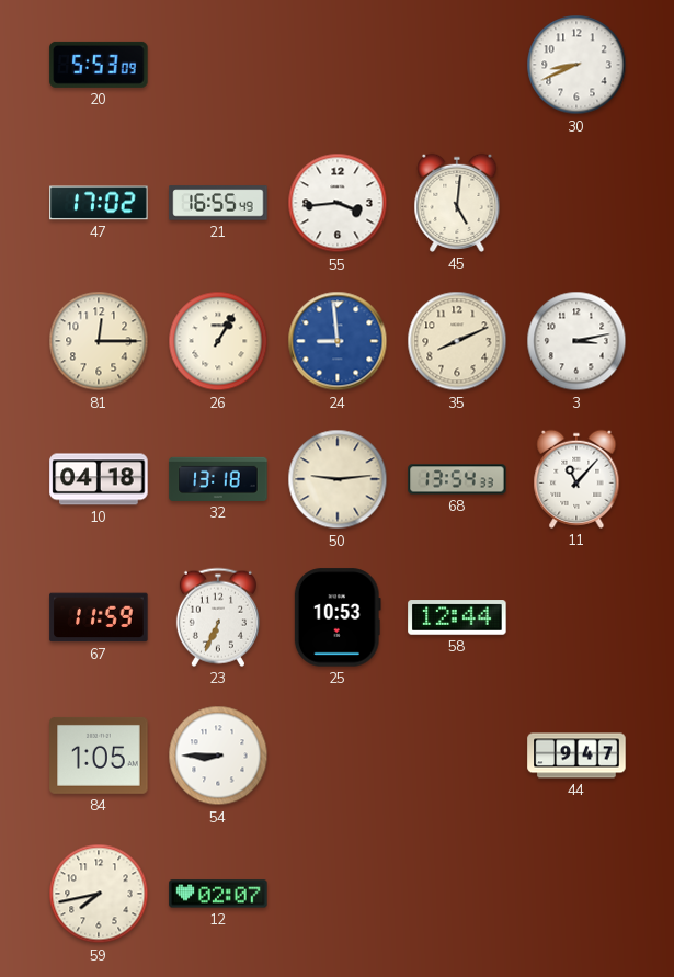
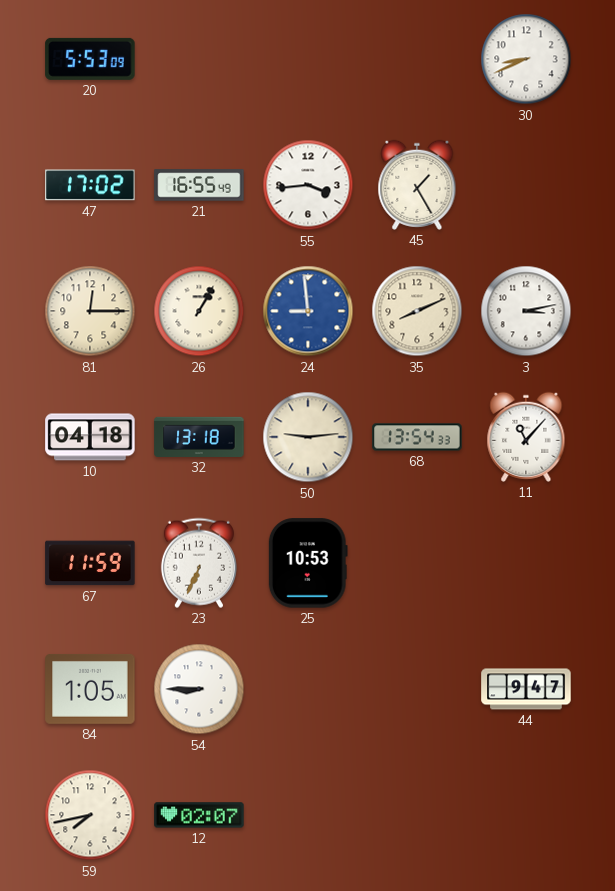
45: 5:01 -> 1:25 (417, 185)
58: 12:44 -> none (457, 617)
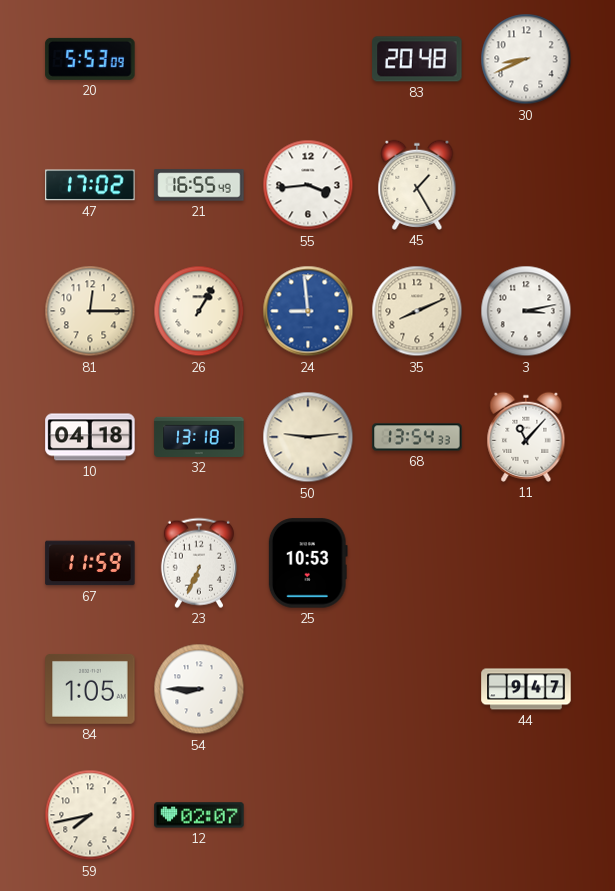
83: none -> 20:48 (417, 59)
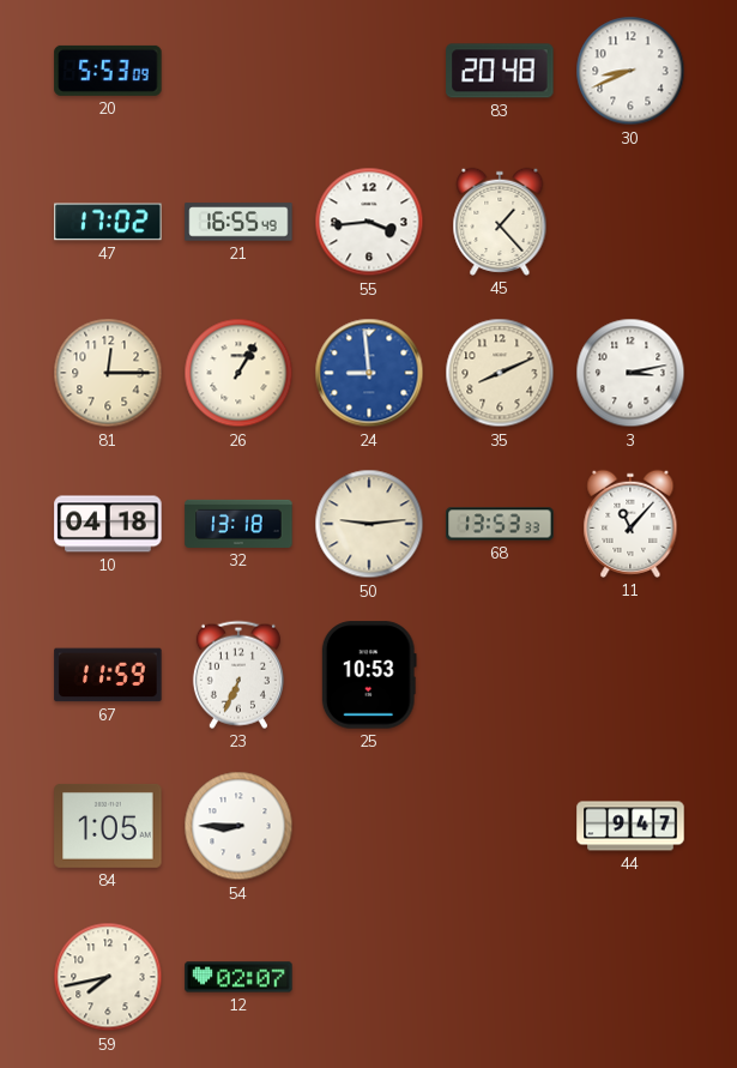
45: 1:25 -> 1:23 (500, 222)
68: 13:54 -> 13:53 (500, 524)
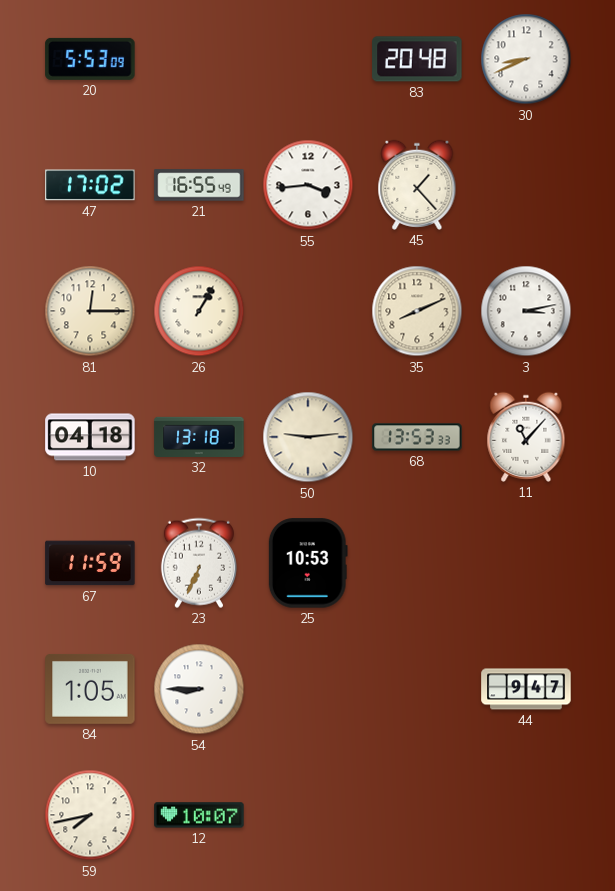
24: 8:59 -> none (369, 373)
12: 02:07 -> 10:07 (199, 815)
